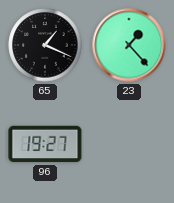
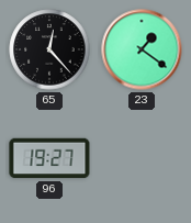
65: 1:19 -> 12:23 (49, 49)
23: 1:23 -> 1:21 (142, 49)
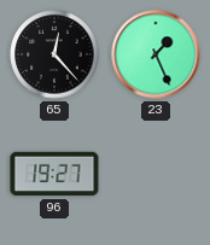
23: 1:21 -> 1:26 (156, 54)
